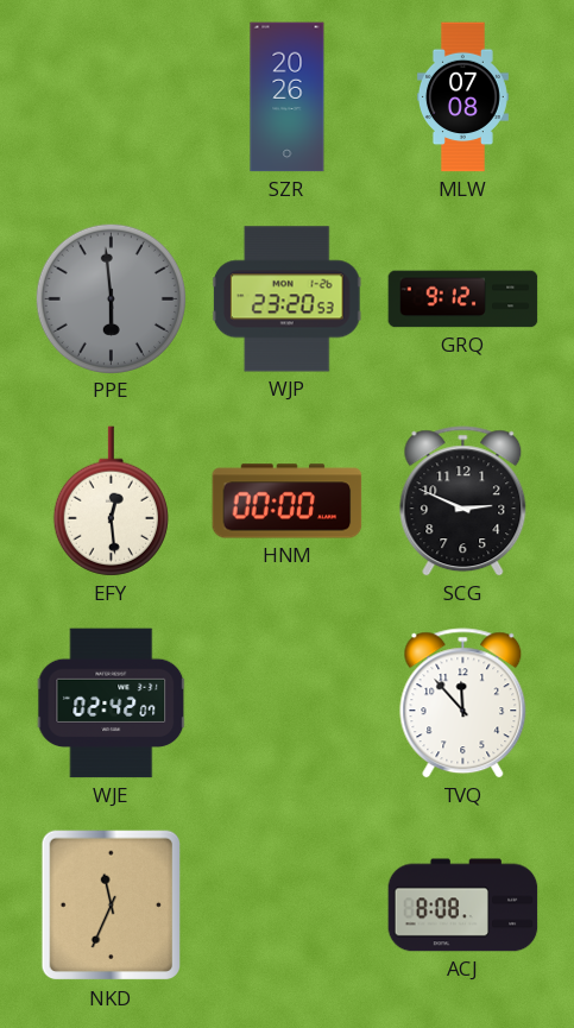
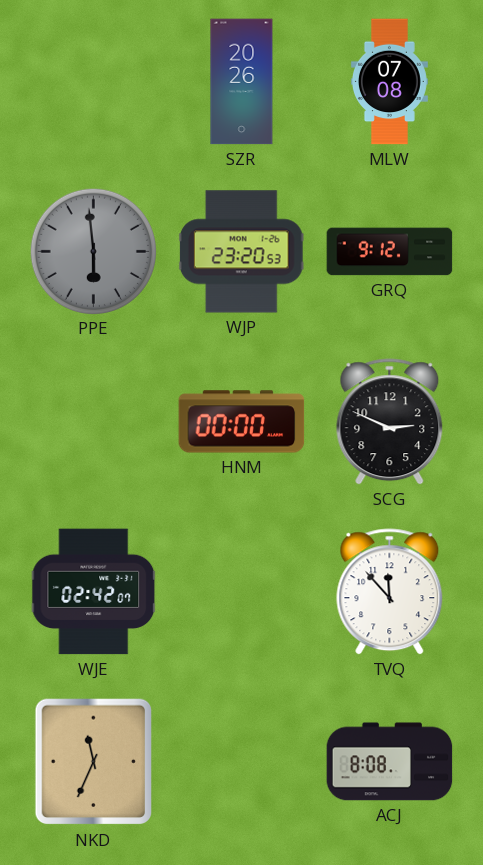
EFY: 12:29 -> none (111, 502)
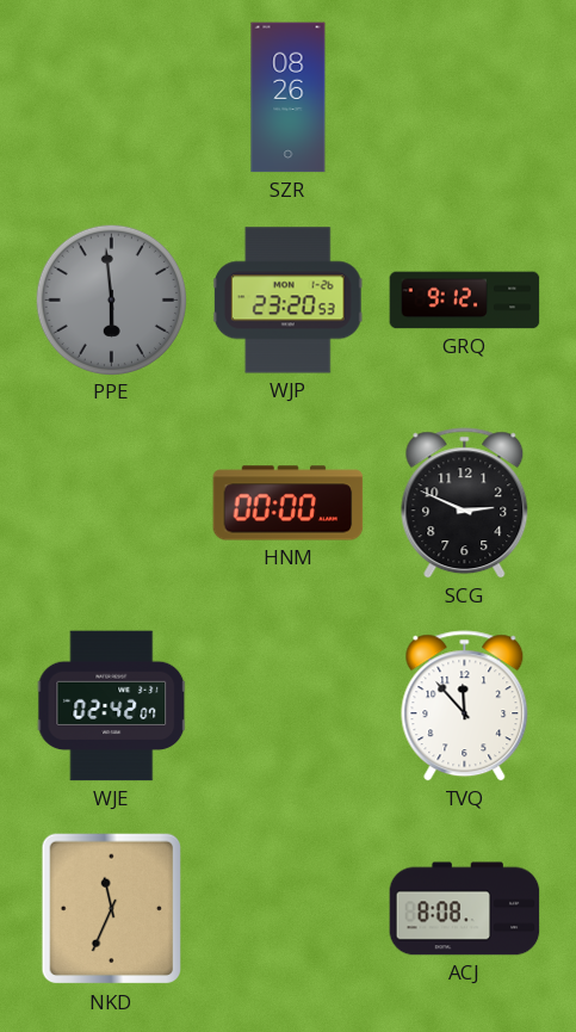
SZR: 20:26 -> 08:26 (289, 98)
MLW: 07:08 -> none (389, 82)
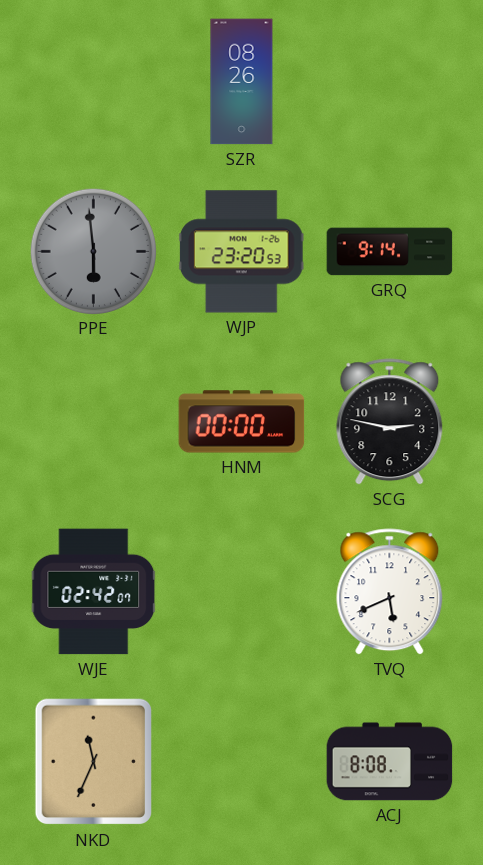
GRQ: 9:12 -> 9:14 (390, 252)
SCG: 2:49 -> 2:47 (390, 422)
TVQ: 11:53 -> 5:41 (390, 592)
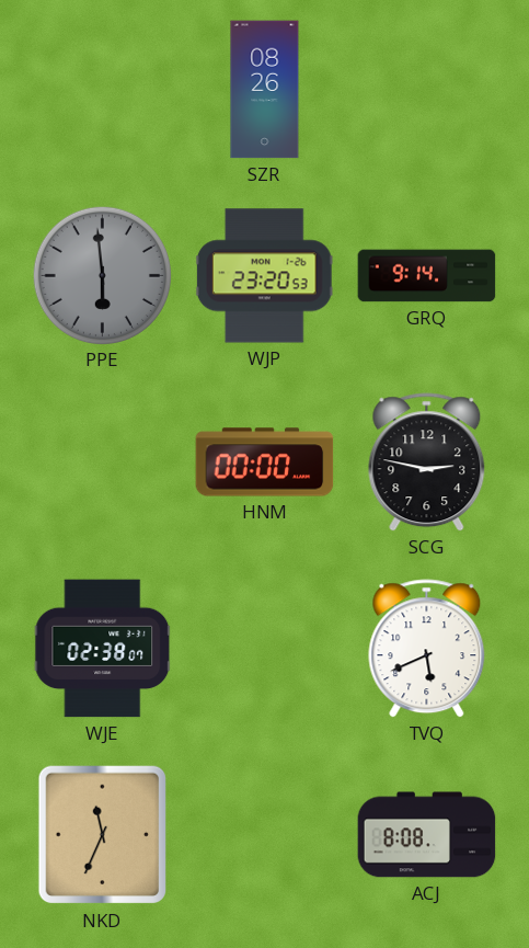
WJE: 02:42 -> 02:38 (103, 649)
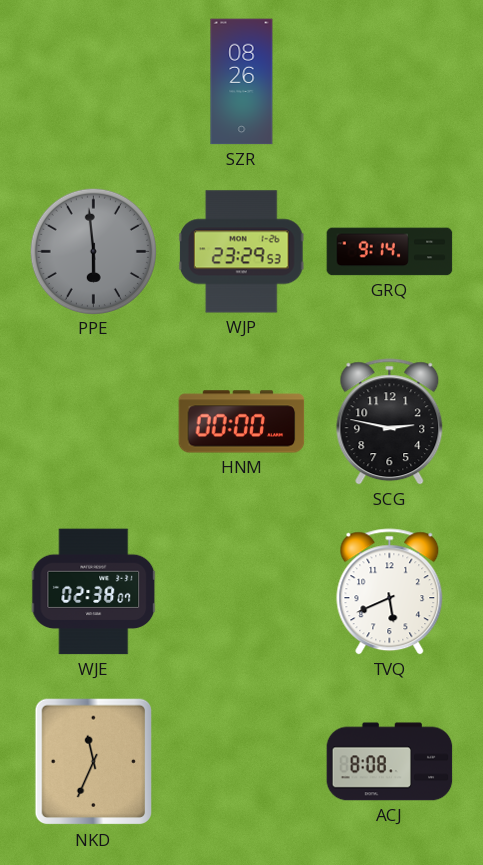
WJP: 23:20 -> 23:29 (241, 252)
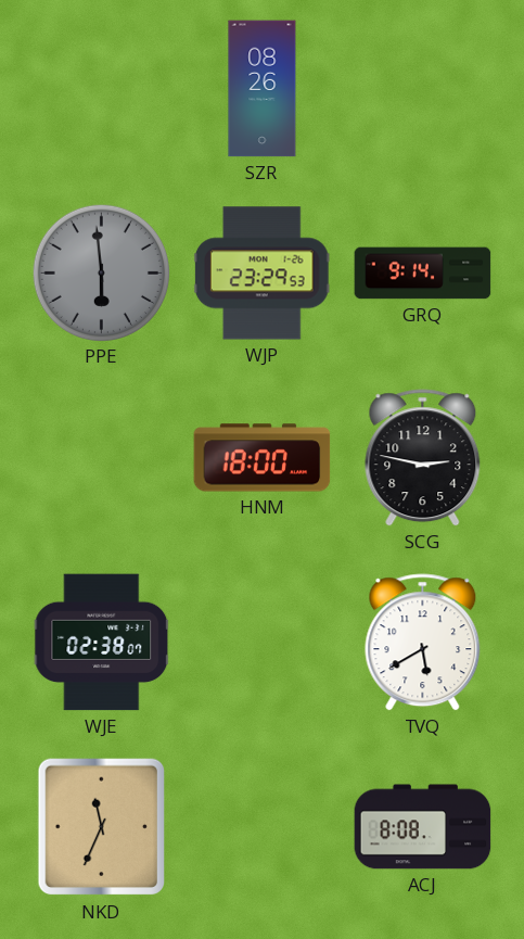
HNM: 00:00 -> 18:00 (263, 458)
TVQ: 5:41 -> 5:40 (423, 643)
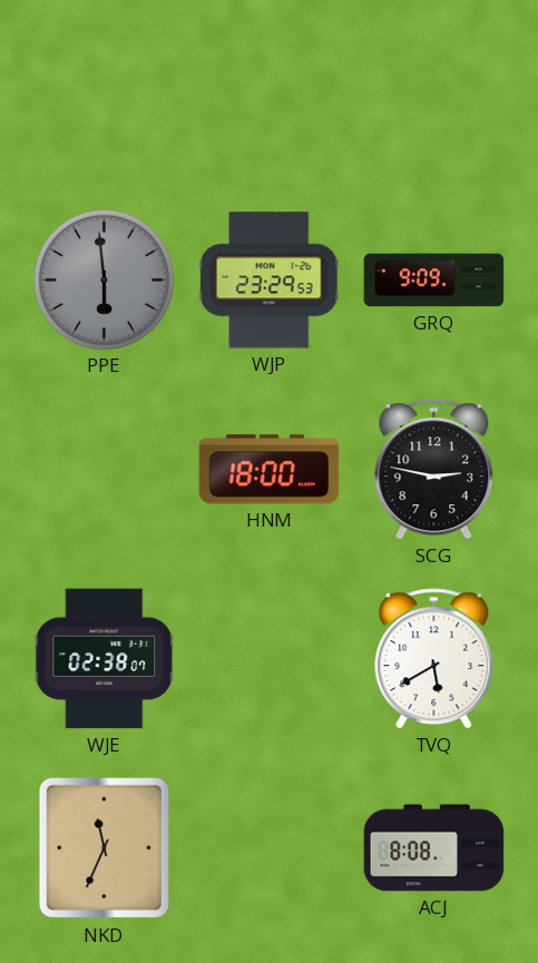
SZR: 08:26 -> none (263, 89)
GRQ: 9:14 -> 9:09 (434, 281)
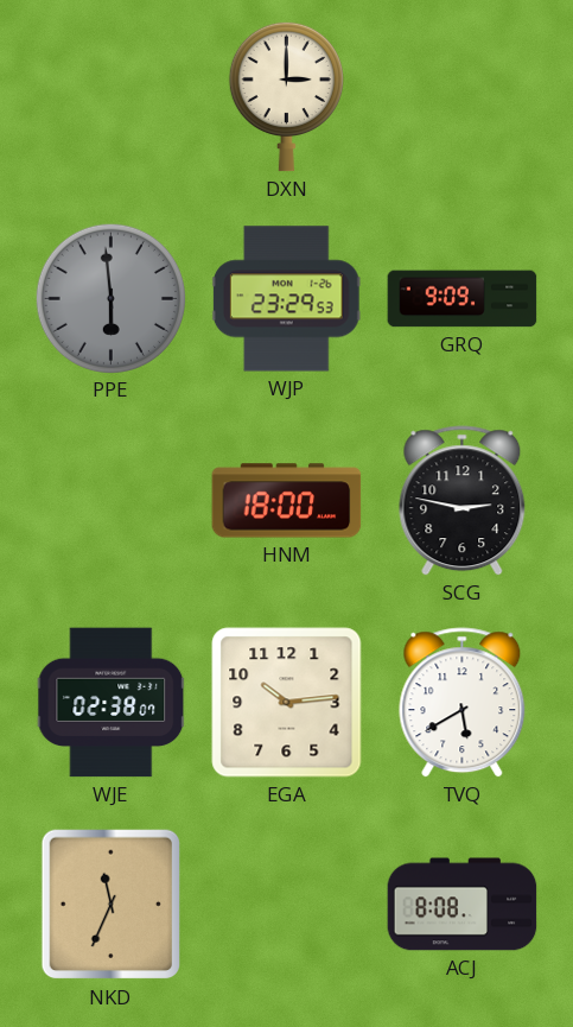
DXN: none -> 3:00 (286, 96)
EGA: none -> 10:14 (287, 703)
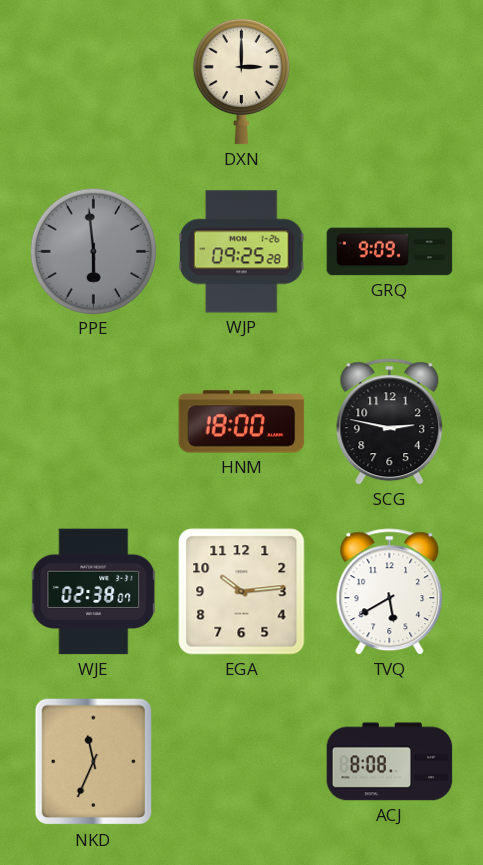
WJP: 23:29 -> 09:25 (241, 252)
